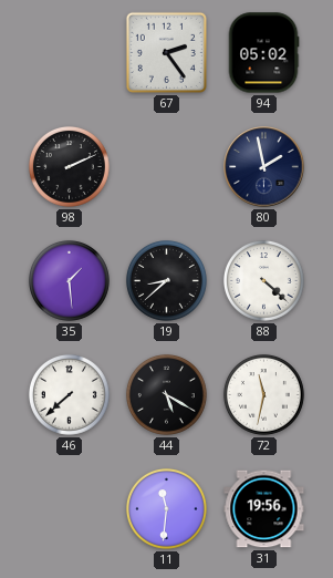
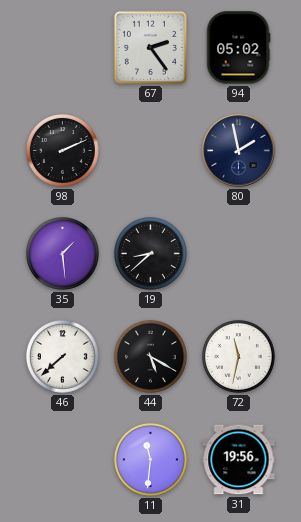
88: 4:22 -> none (263, 280)
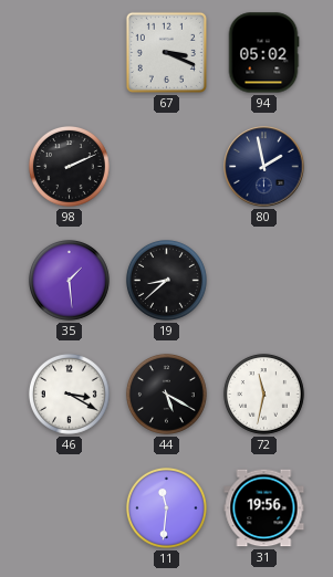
67: 2:24 -> 3:19 (166, 52)
46: 7:38 -> 3:20 (69, 394)
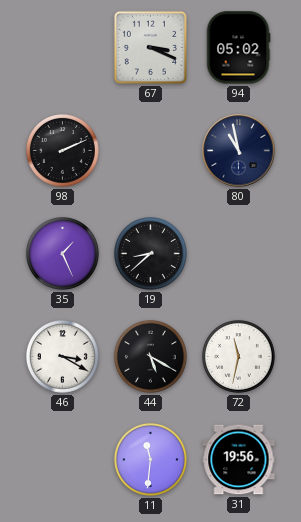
80: 1:58 -> 10:58 (239, 151)
35: 1:29 -> 1:26 (62, 253)
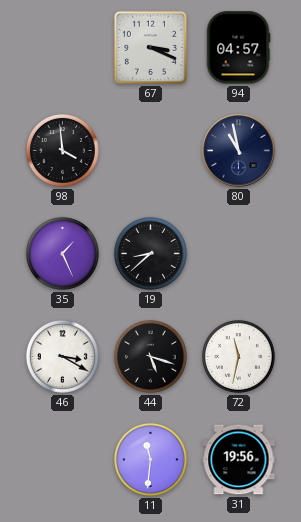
94: 05:02 -> 04:57 (238, 48)
98: 2:11 -> 3:59 (62, 150)
44: 5:20 -> 5:18 (150, 356)
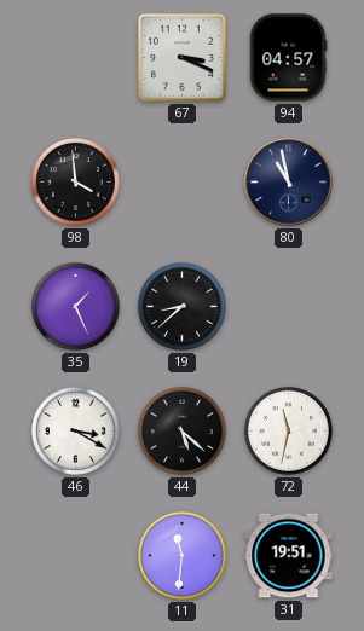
44: 5:18 -> 5:22 (181, 430)
31: 19:56 -> 19:51 (289, 556)
